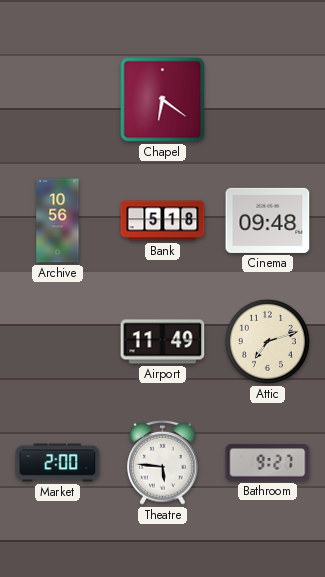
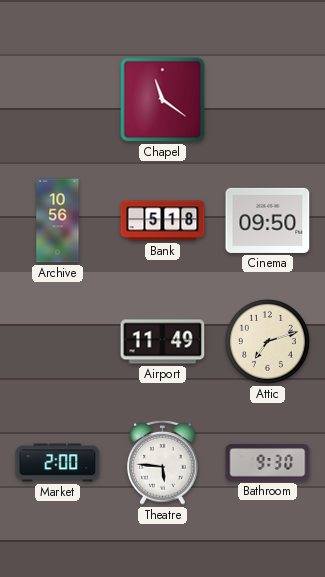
Chapel: 6:21 -> 11:21 (163, 100)
Cinema: 09:48 -> 09:50 (268, 220)
Bathroom: 9:27 -> 9:30 (268, 463)
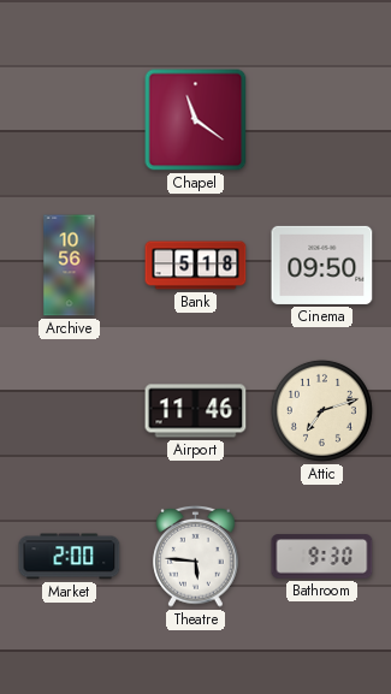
Airport: 11:49 -> 11:46 (196, 411)
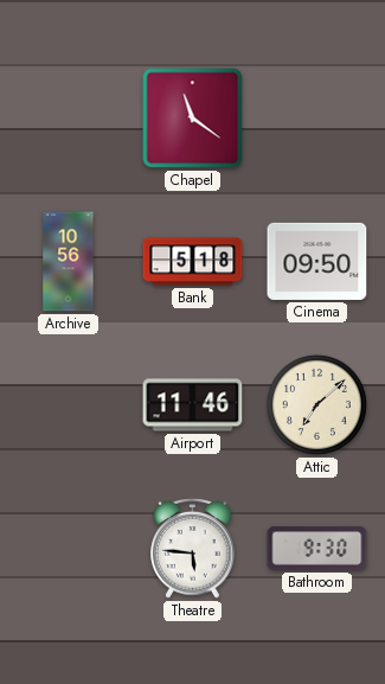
Attic: 7:12 -> 7:08 (316, 404)
Market: 2:00 -> none (70, 557)
